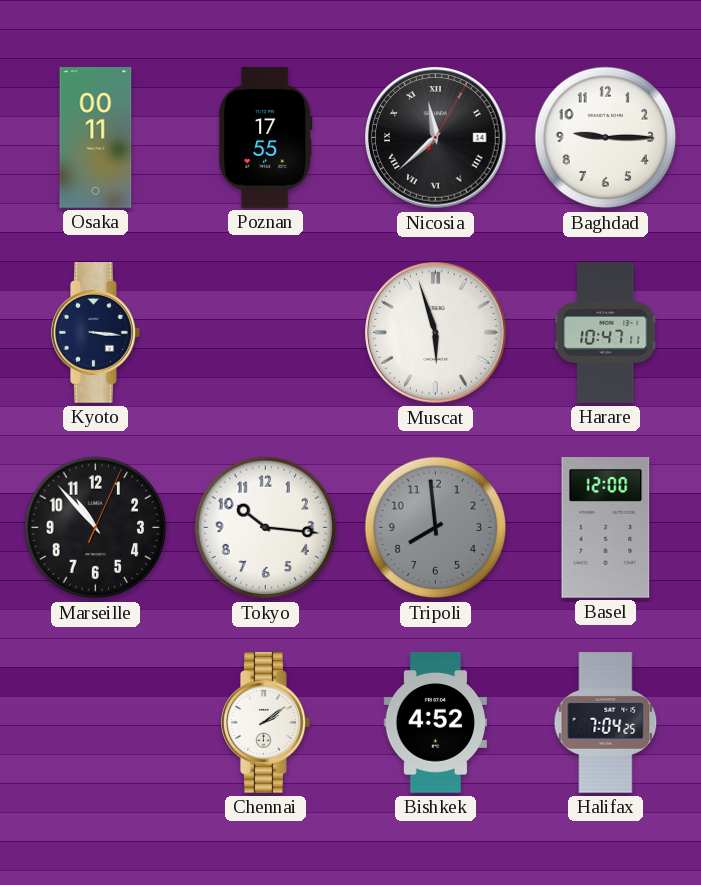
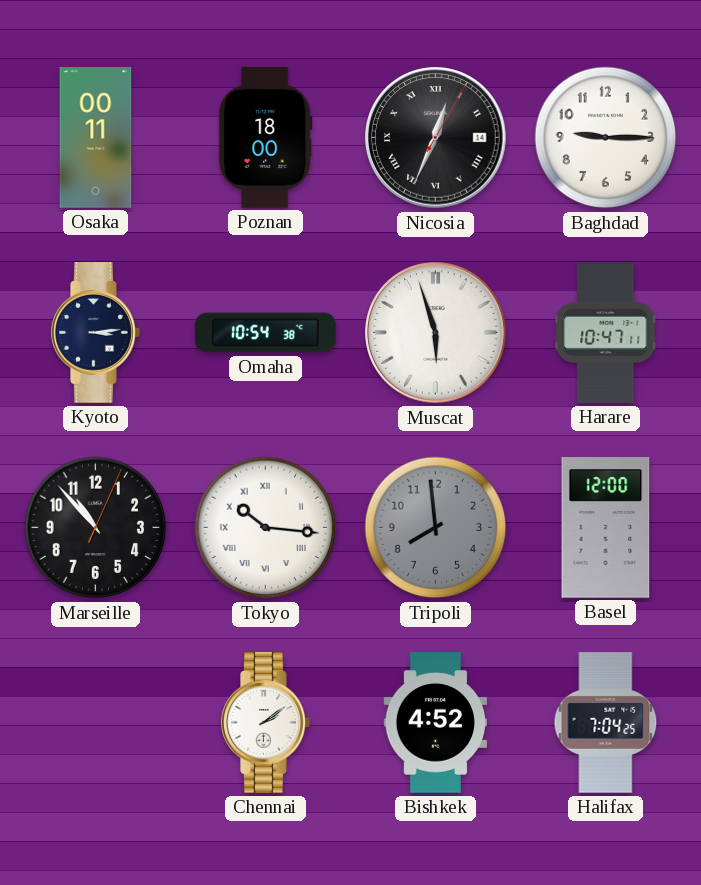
Poznan: 17:55 -> 18:00 (266, 138)
Nicosia: 11:38 -> 12:34 (436, 138)
Kyoto: 3:16 -> 3:14 (96, 333)
Omaha: none -> 10:54 (266, 333)
Tokyo numerals: Arabic -> Roman (266, 528)
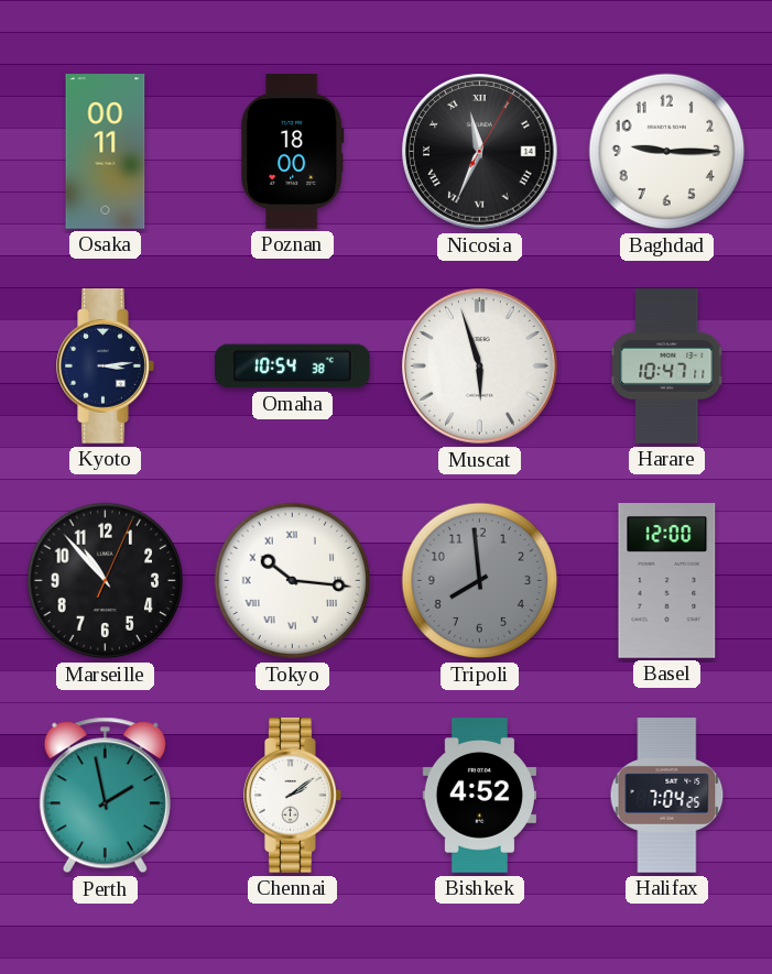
Nicosia: 12:34 -> 11:34 (480, 152)
Perth: none -> 1:58 (105, 796)
